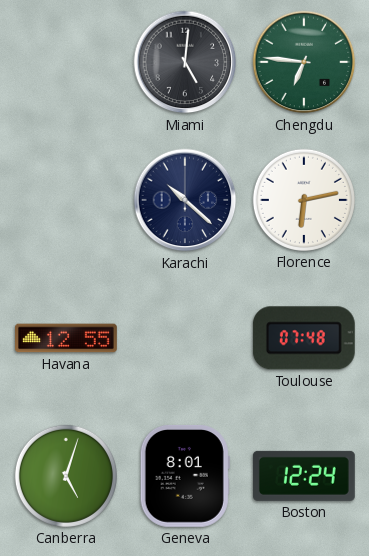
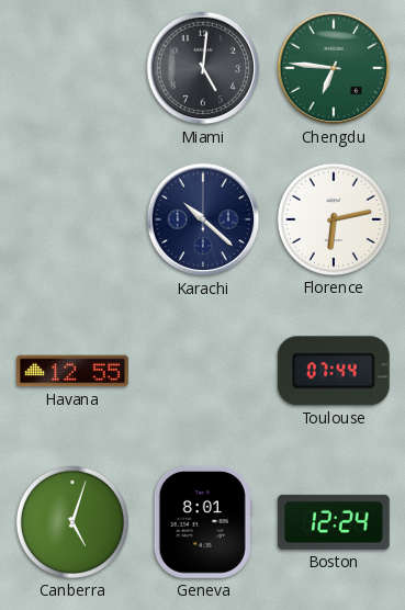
Toulouse: 07:48 -> 07:44 (334, 371)
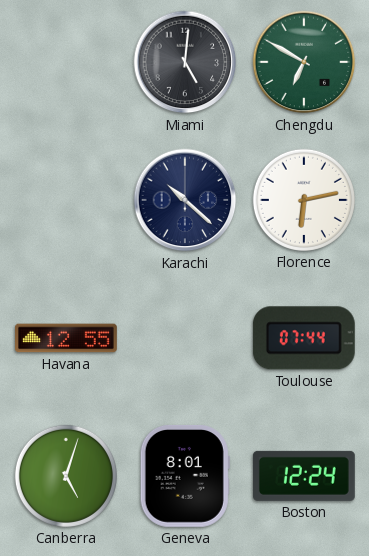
Chengdu: 6:46 -> 6:50 (304, 62)
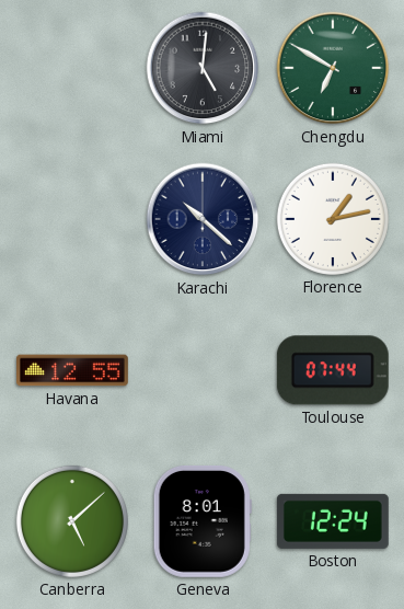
Florence: 6:13 -> 1:13 (333, 219)
Canberra: 5:03 -> 5:08 (72, 521)
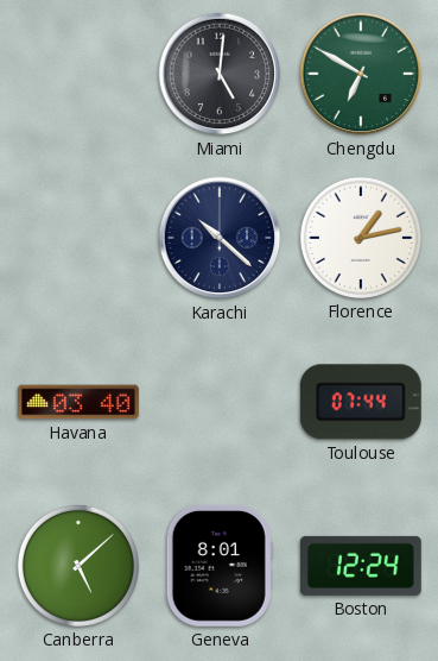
Havana: 12:55 -> 03:40 (80, 402)
